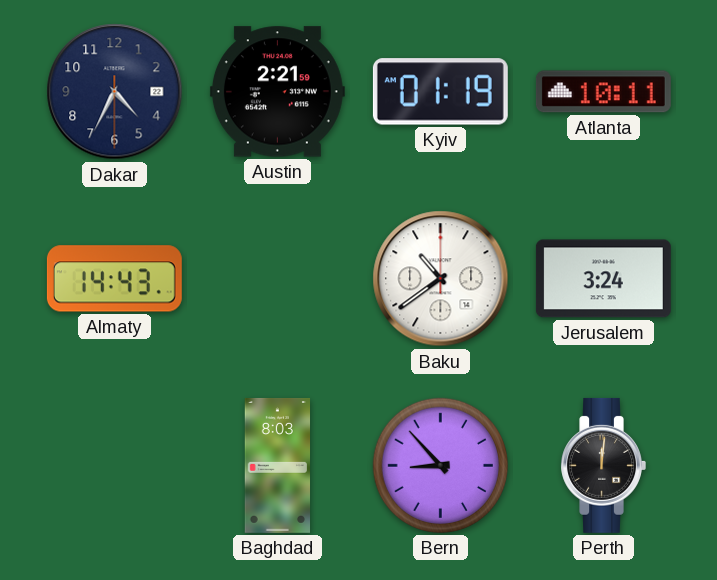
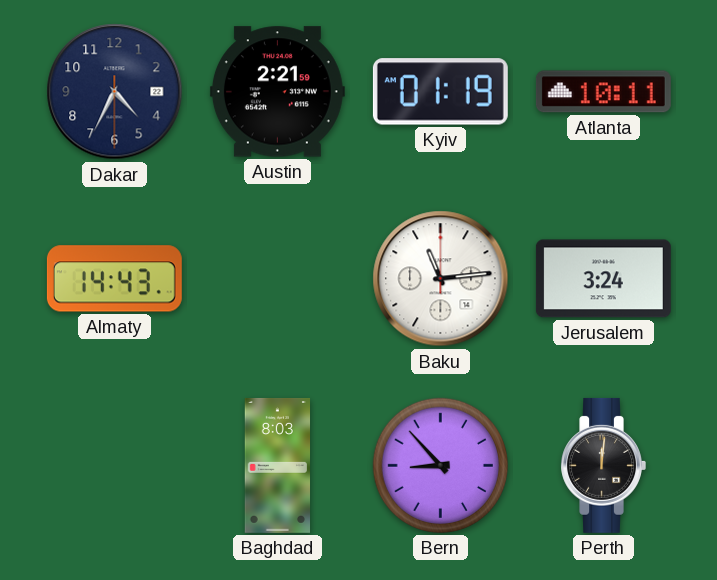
Baku: 10:39 -> 11:14 (441, 279)
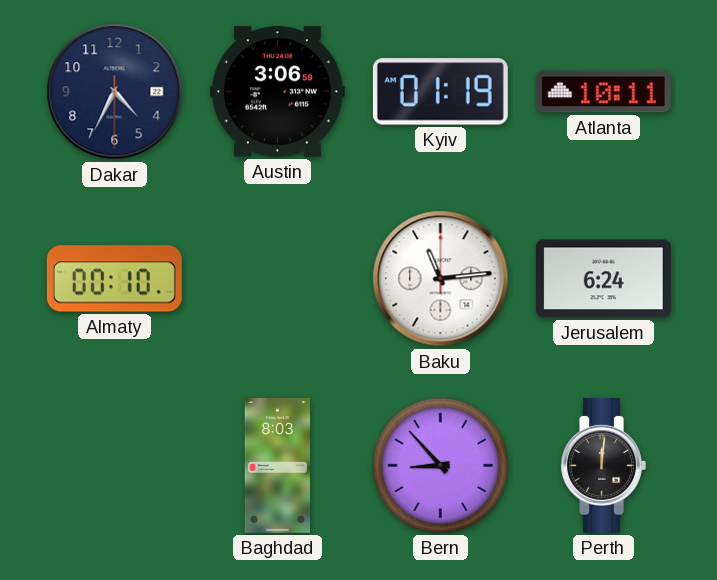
Austin: 2:21 -> 3:06 (277, 92)
Almaty: 14:43 -> 00:10 (114, 279)
Jerusalem: 3:24 -> 6:24 (603, 279)
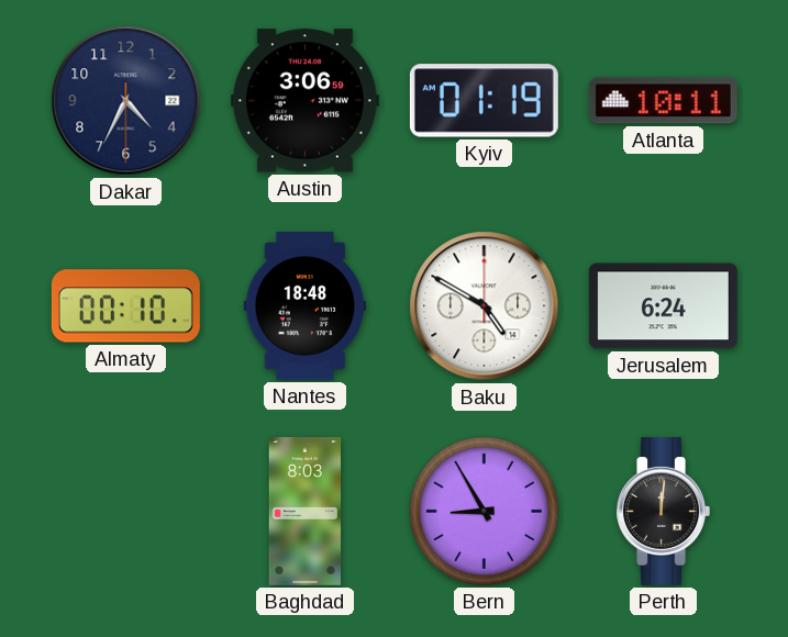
Nantes: none -> 18:48 (304, 305)
Baku: 11:14 -> 4:50 (485, 306)
Bern: 8:53 -> 8:55 (484, 511)
